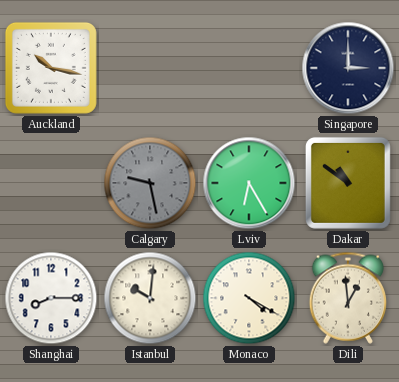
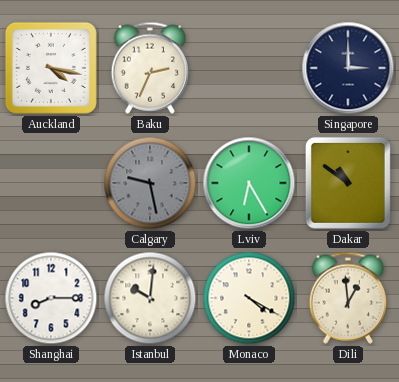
Auckland: 10:17 -> 4:17 (51, 68)
Baku: none -> 2:34 (149, 68)
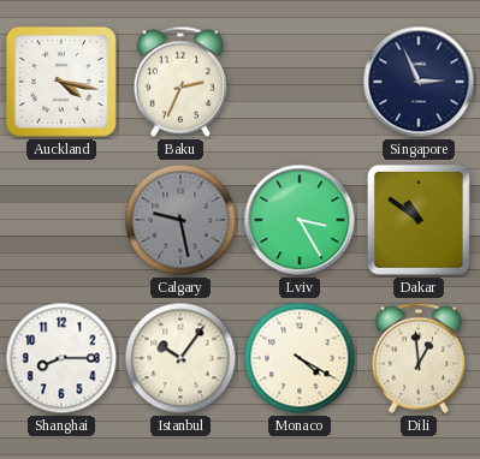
Singapore: 3:00 -> 2:56 (419, 82)
Lviv: 6:25 -> 3:25 (300, 220)
Istanbul: 10:01 -> 10:06 (180, 358)
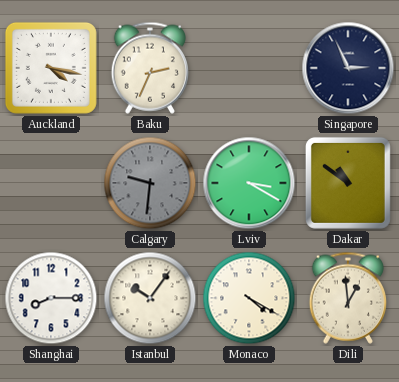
Calgary: 9:28 -> 9:31 (150, 183)
Lviv: 3:25 -> 3:20 (249, 183)
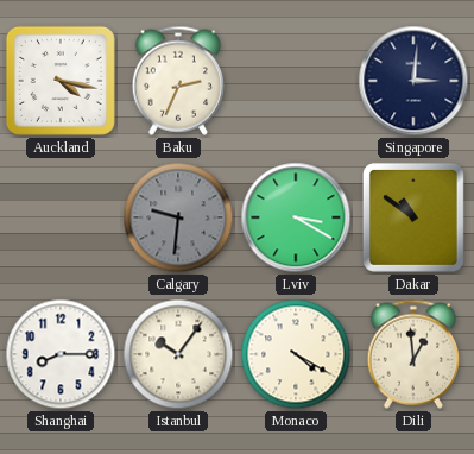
Singapore: 2:56 -> 3:01 (413, 81)
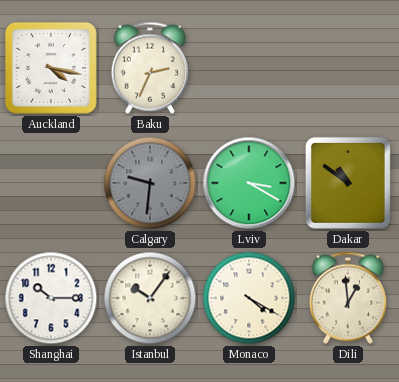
Singapore: 3:01 -> none (413, 81)
Shanghai: 8:15 -> 10:15 (51, 298)
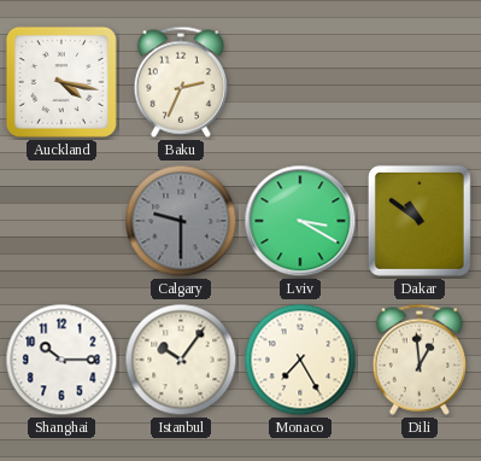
Calgary: 9:31 -> 9:30 (181, 221)
Monaco: 4:20 -> 7:25 (300, 360)
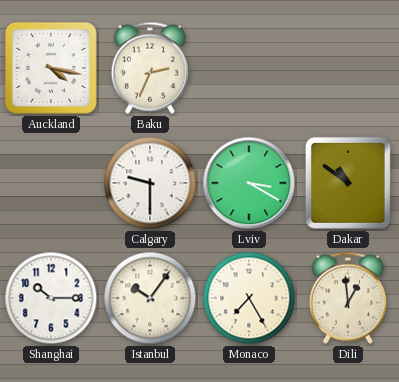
Calgary dial: grey -> white (150, 183)
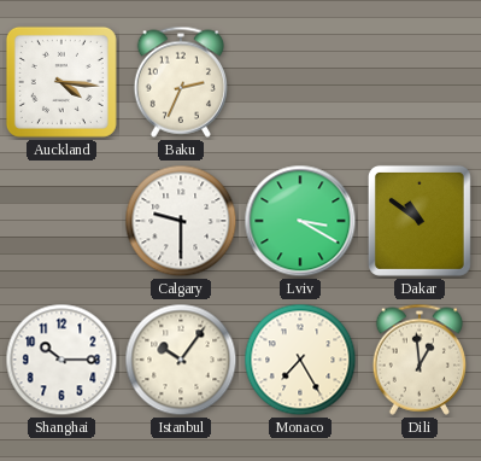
Auckland: 4:17 -> 4:16 (61, 82)
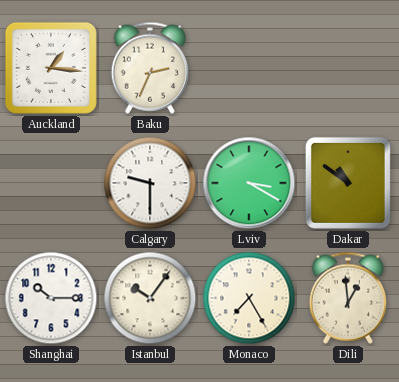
Auckland: 4:16 -> 1:16 (51, 68)
